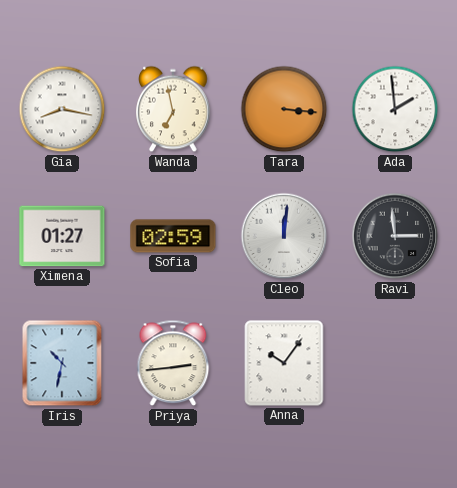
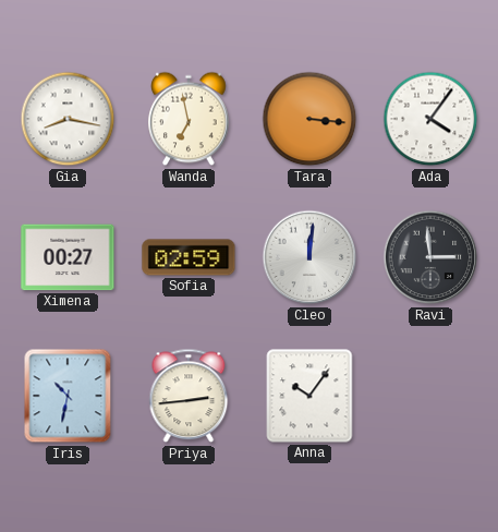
Ada: 1:59 -> 4:06 (430, 119)
Ximena: 01:27 -> 00:27 (68, 257)
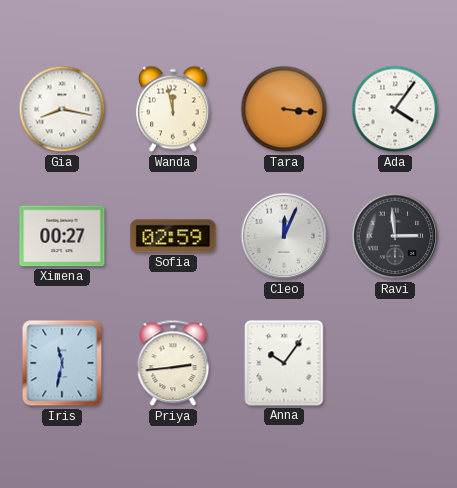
Wanda: 6:58 -> 11:58 (173, 109)
Cleo: 12:01 -> 12:04 (284, 236)
Iris: 10:32 -> 11:32 (62, 363)
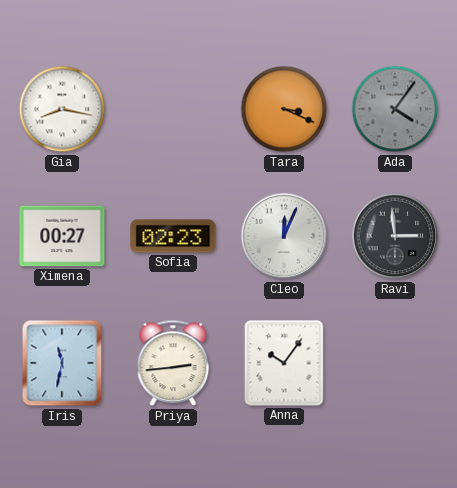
Wanda: 11:58 -> none (173, 109)
Tara: 3:16 -> 3:19 (284, 109)
Ada dial: white -> grey (395, 109)
Sofia: 02:59 -> 02:23 (173, 236)
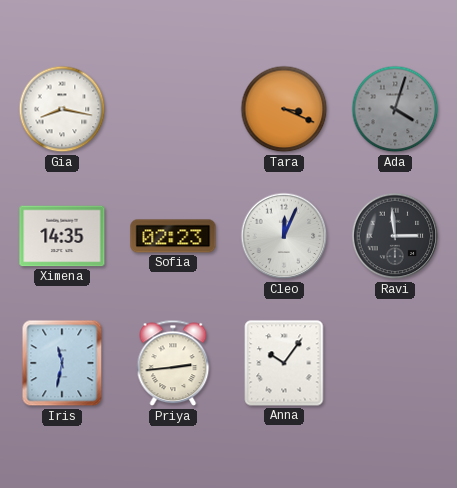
Ada: 4:06 -> 4:03 (395, 109)
Ximena: 00:27 -> 14:35 (62, 236)
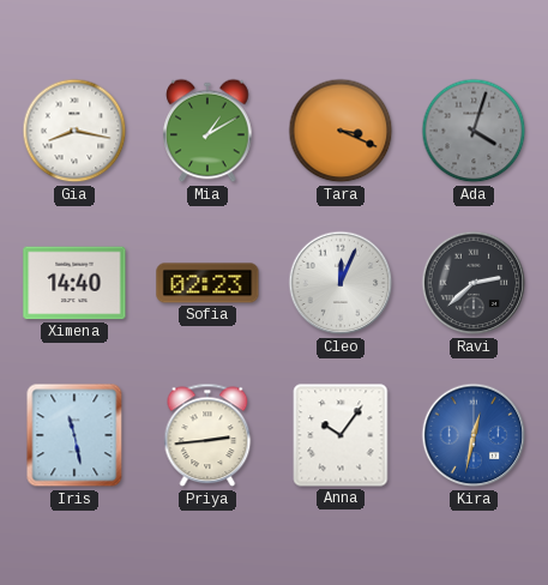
Mia: none -> 1:10 (207, 131)
Ximena: 14:35 -> 14:40 (74, 283)
Ravi: 2:59 -> 2:38 (474, 283)
Iris: 11:32 -> 11:28 (74, 435)
Kira: none -> 12:32 (474, 435)
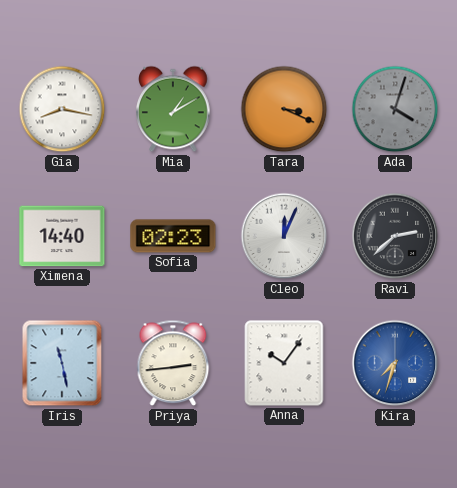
Kira: 12:32 -> 7:33 (395, 363)
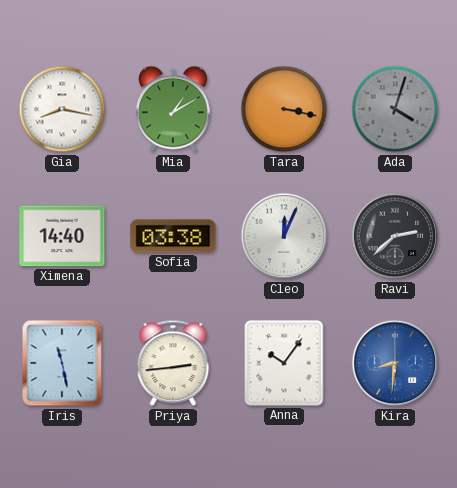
Tara: 3:19 -> 3:17 (284, 109)
Sofia: 02:23 -> 03:38 (173, 236)
Kira: 7:33 -> 8:31 (395, 363)
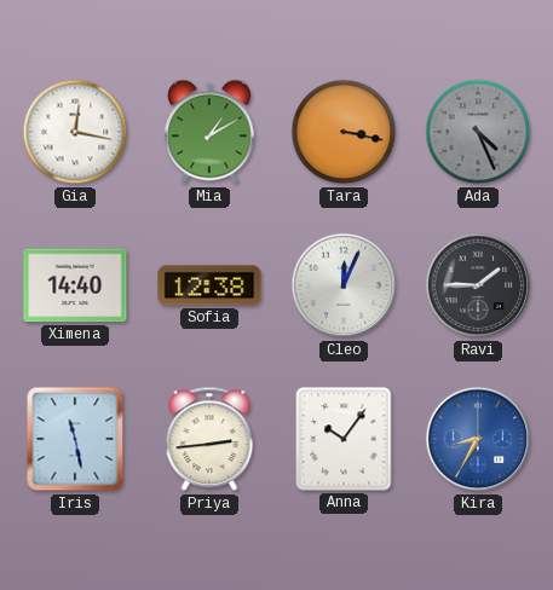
Gia: 8:17 -> 12:17 (75, 132)
Ada: 4:03 -> 4:26 (478, 132)
Sofia: 03:38 -> 12:38 (209, 285)
Ravi: 2:38 -> 1:45 (478, 285)
Kira: 8:31 -> 8:35 (478, 439)
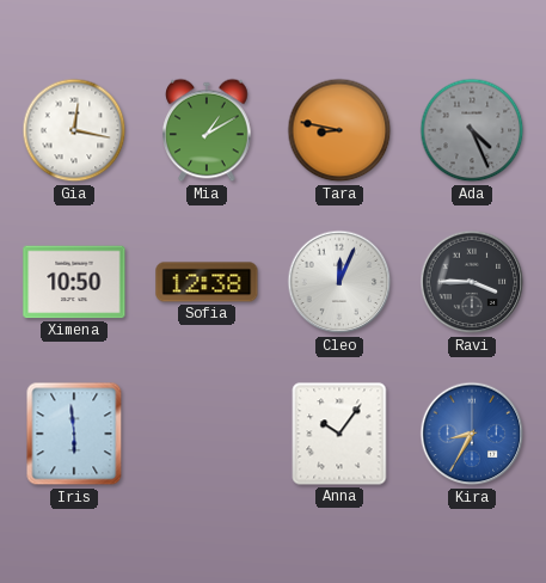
Tara: 3:17 -> 8:47 (339, 130)
Ximena: 14:40 -> 10:50 (74, 282)
Ravi: 1:45 -> 3:45 (472, 282)
Iris: 11:28 -> 5:59 (74, 434)
Priya: 2:44 -> none (209, 439)
